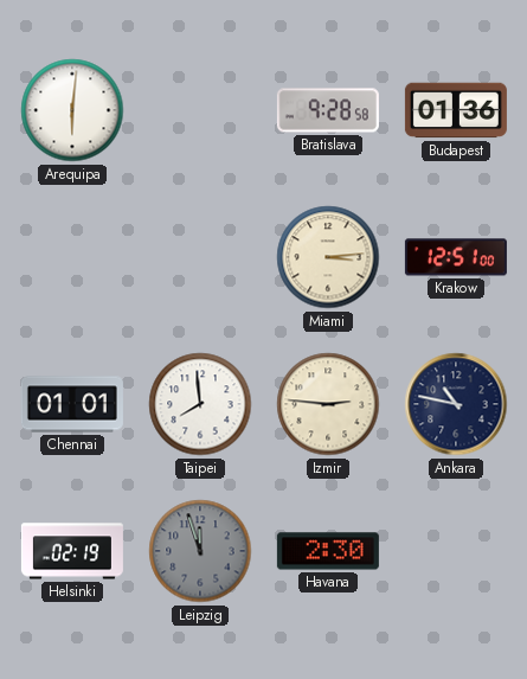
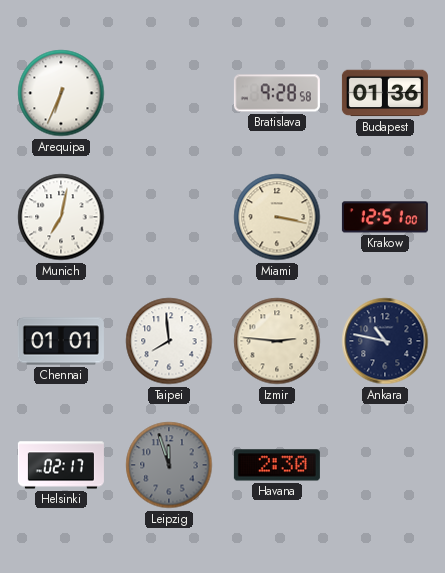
Arequipa: 6:01 -> 6:34 (61, 93)
Munich: none -> 7:02 (61, 217)
Miami: 3:14 -> 3:17 (277, 217)
Helsinki: 02:19 -> 02:17 (61, 465)
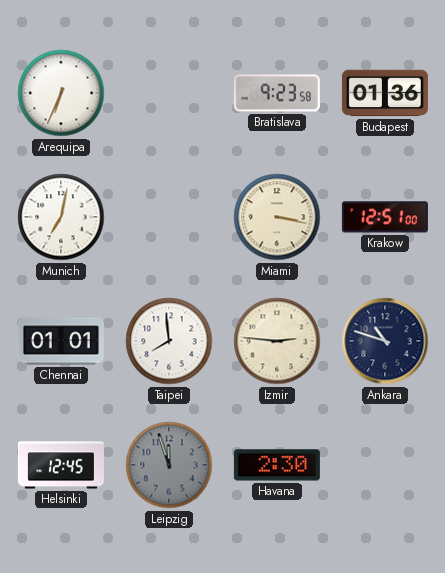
Bratislava: 9:28 -> 9:23 (277, 93)
Ankara: 10:47 -> 10:48 (385, 341)
Helsinki: 02:17 -> 12:45 (61, 465)
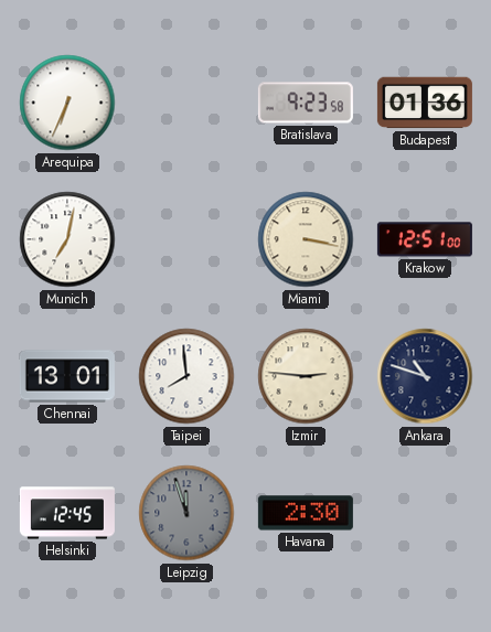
Chennai: 01:01 -> 13:01 (67, 376)
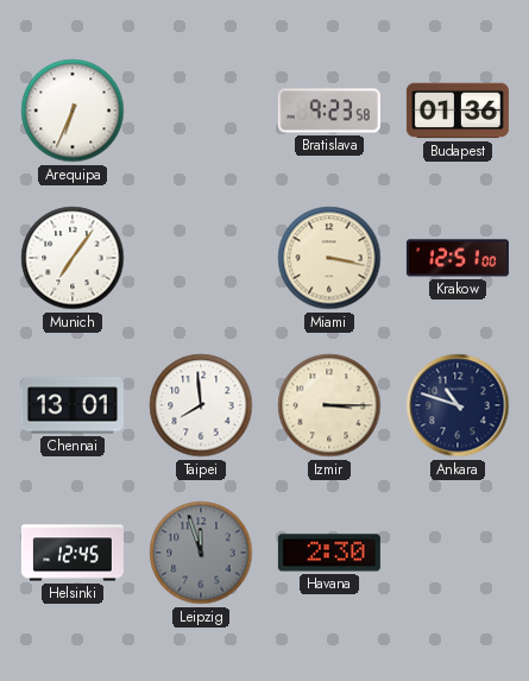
Munich: 7:02 -> 7:06 (73, 258)
Izmir: 2:46 -> 3:15 (329, 405)
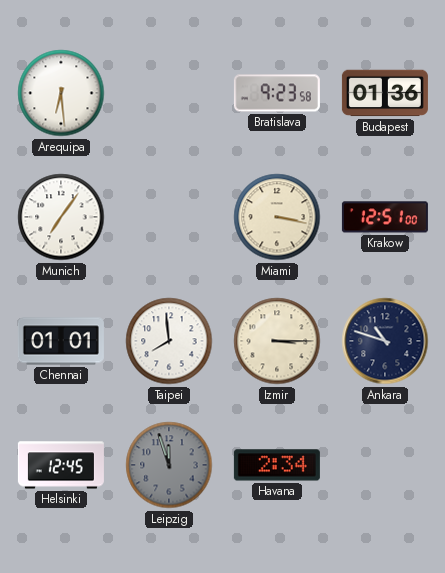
Arequipa: 6:34 -> 6:29 (61, 93)
Chennai: 13:01 -> 01:01 (61, 341)
Havana: 2:30 -> 2:34 (277, 465)
